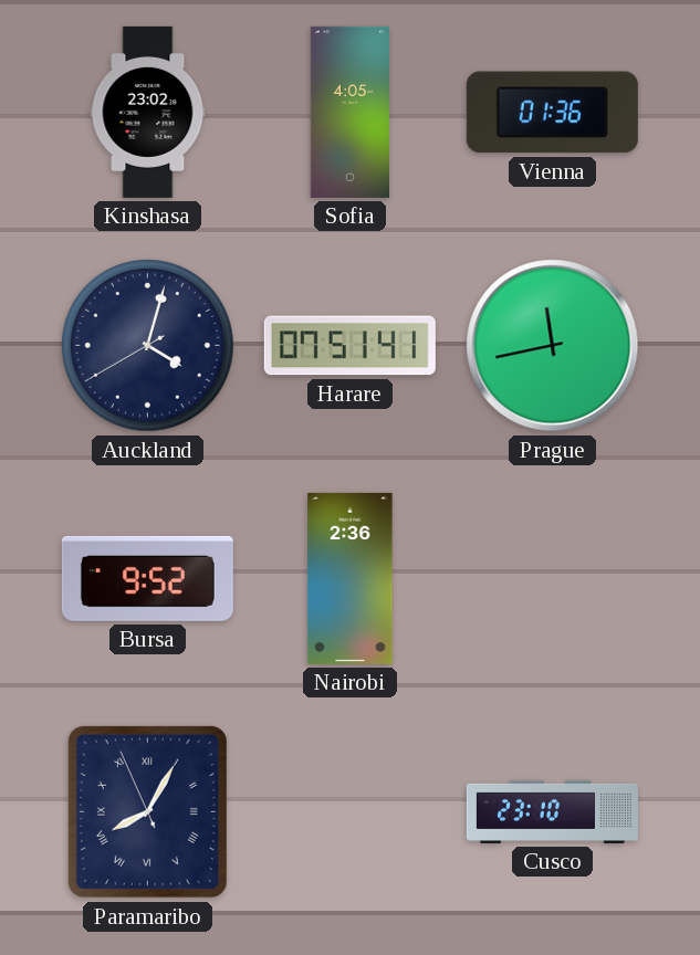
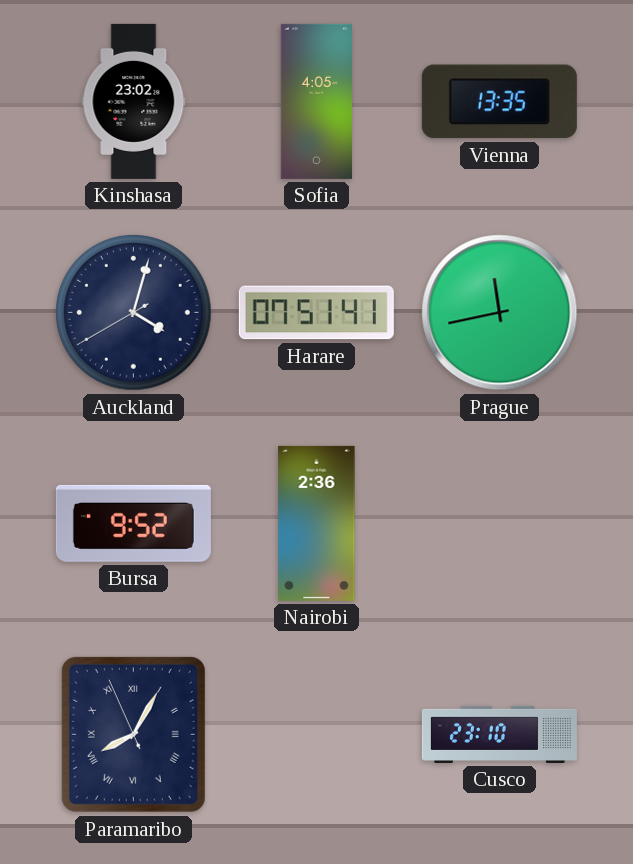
Vienna: 01:36 -> 13:35 (499, 102)
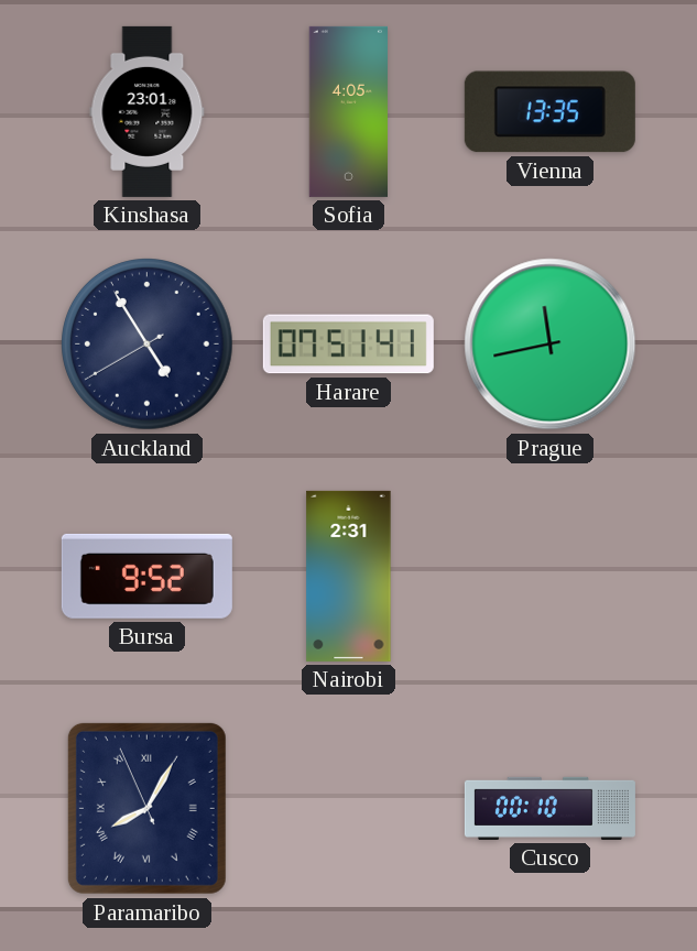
Kinshasa: 23:02 -> 23:01 (148, 111)
Auckland: 4:02 -> 4:54 (148, 345)
Nairobi: 2:36 -> 2:31 (349, 576)
Cusco: 23:10 -> 00:10 (549, 808)
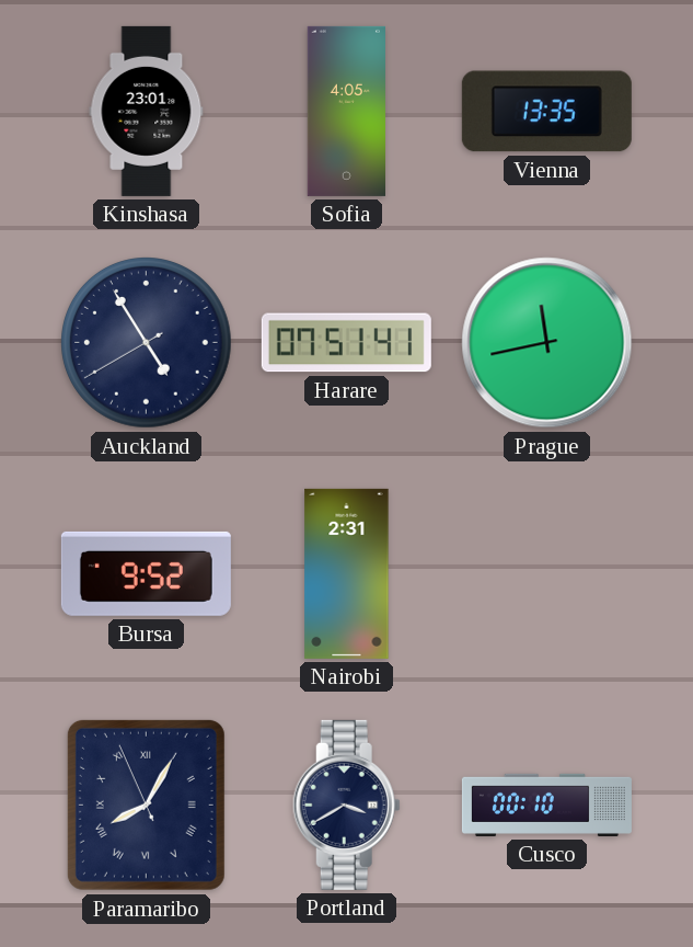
Portland: none -> 3:40 (346, 805)
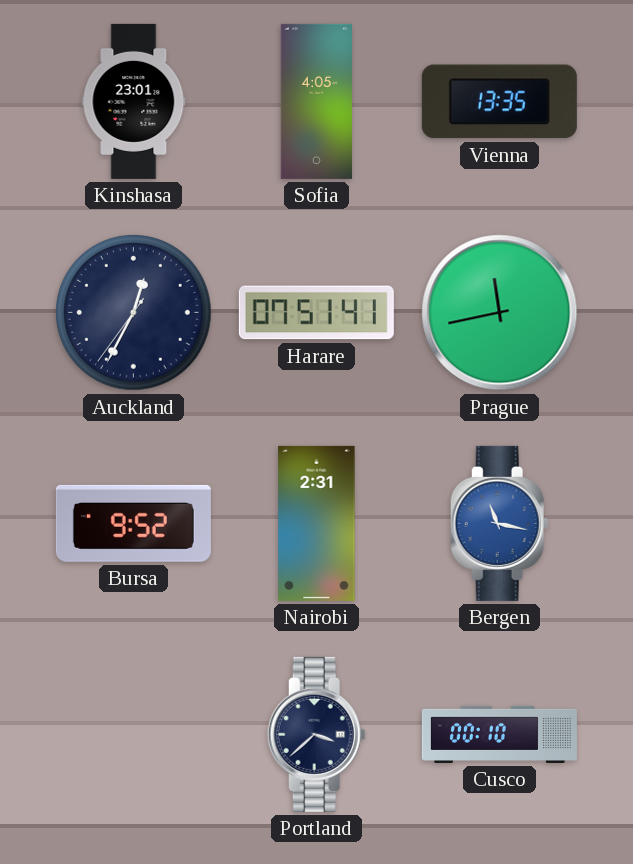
Auckland: 4:54 -> 12:34 (134, 313)
Bergen: none -> 11:17 (499, 523)
Paramaribo: 8:04 -> none (146, 805)
Portland: 3:40 -> 3:38 (316, 734)
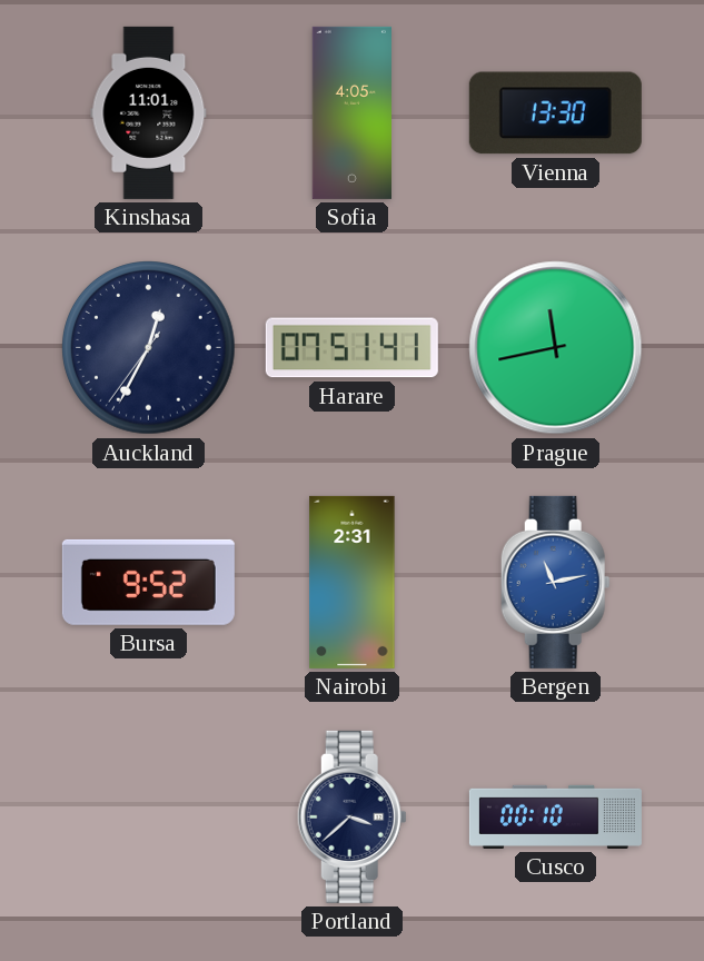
Kinshasa: 23:01 -> 11:01 (149, 112)
Vienna: 13:35 -> 13:30 (555, 113)
Bergen: 11:17 -> 11:13 (555, 582)
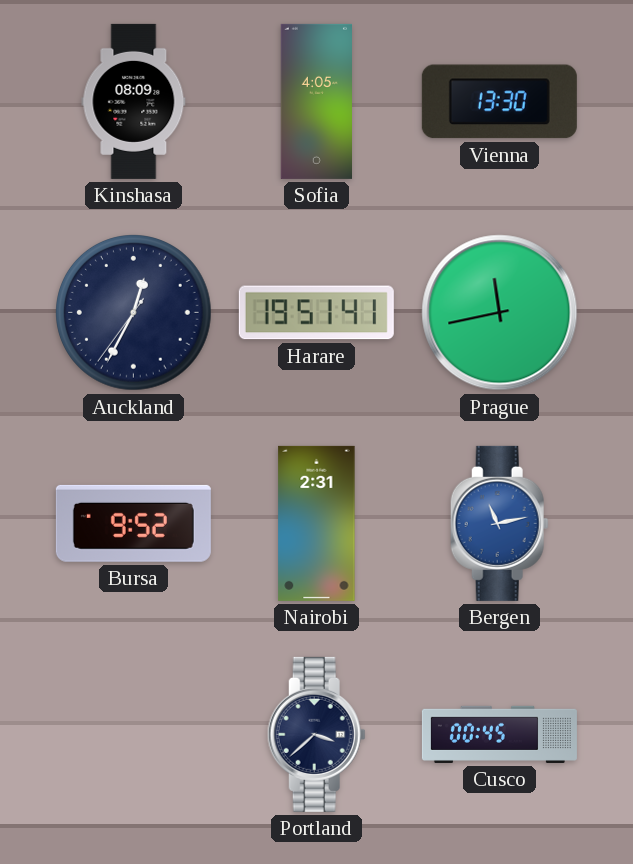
Kinshasa: 11:01 -> 08:09 (134, 101)
Harare: 07:51 -> 19:51 (316, 313)
Cusco: 00:10 -> 00:45 (499, 734)
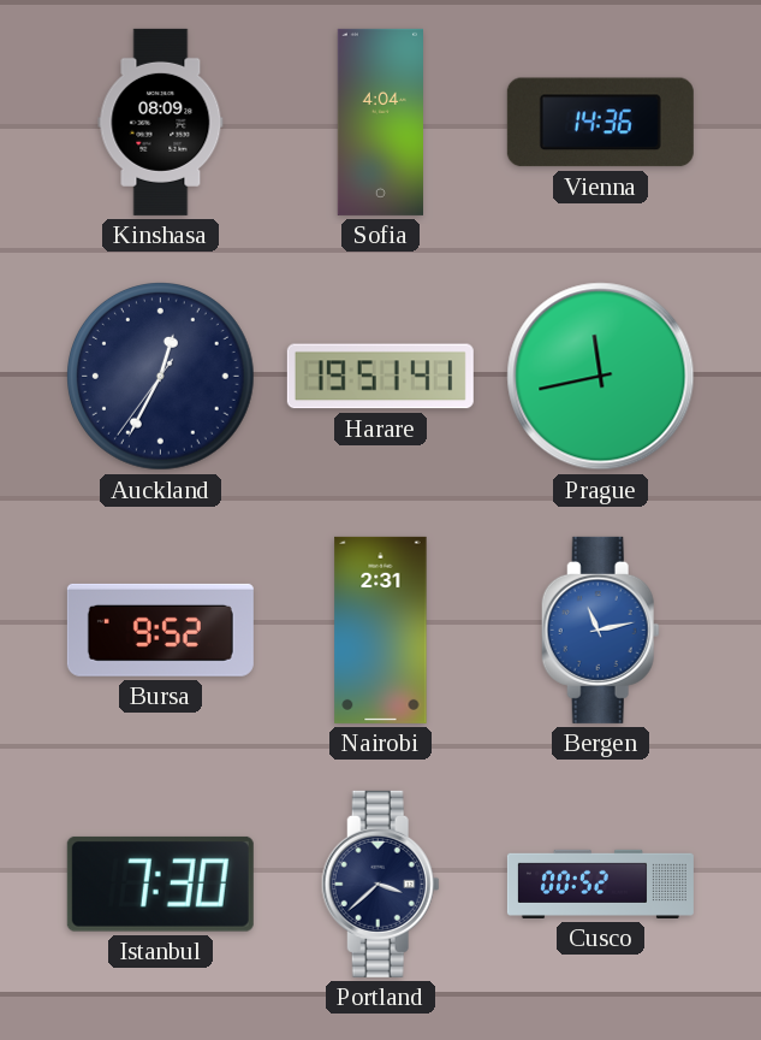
Sofia: 4:05 -> 4:04 (380, 122)
Vienna: 13:30 -> 14:36 (600, 123)
Istanbul: none -> 7:30 (160, 884)
Cusco: 00:45 -> 00:52 (600, 884)
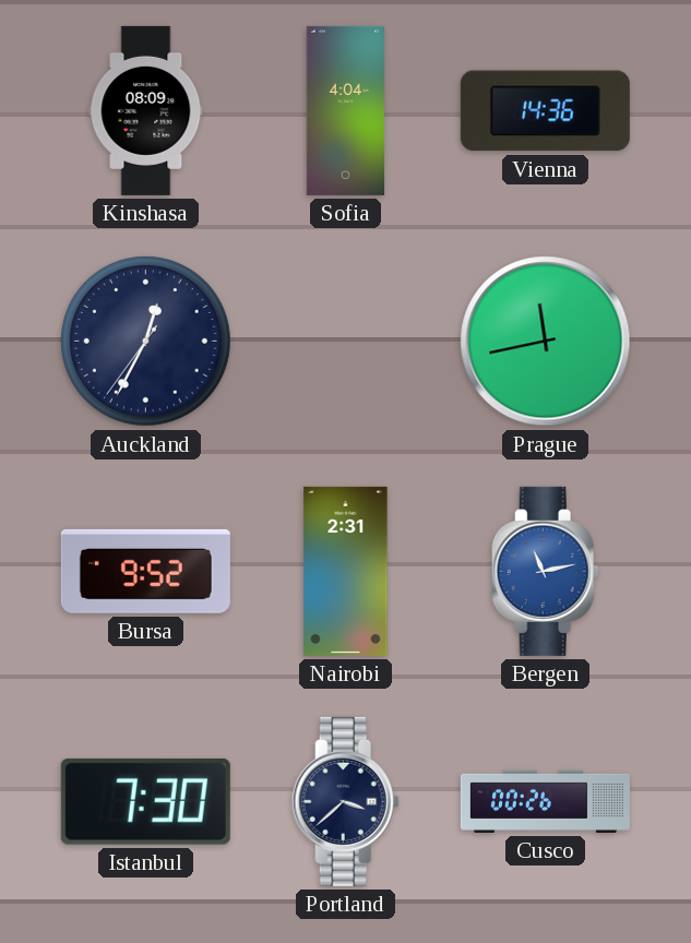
Harare: 19:51 -> none (380, 377)
Cusco: 00:52 -> 00:26 (545, 801)
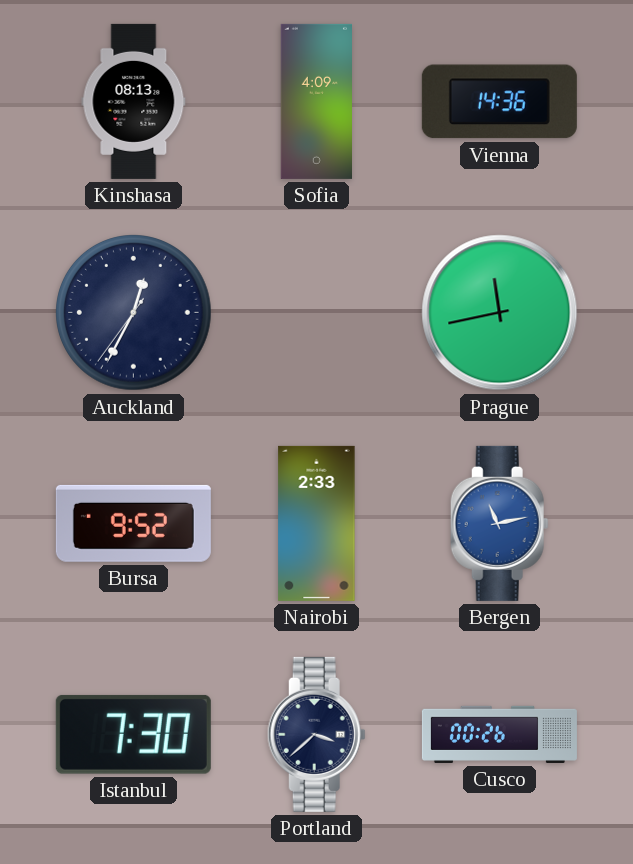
Kinshasa: 08:09 -> 08:13 (134, 101)
Sofia: 4:04 -> 4:09 (316, 101)
Nairobi: 2:31 -> 2:33 (317, 523)
